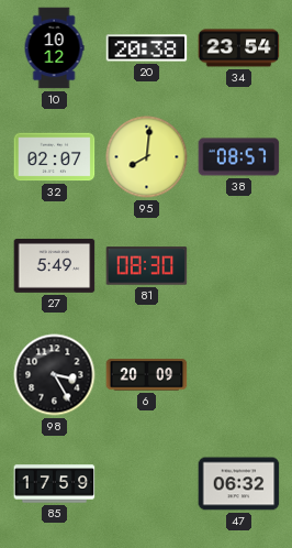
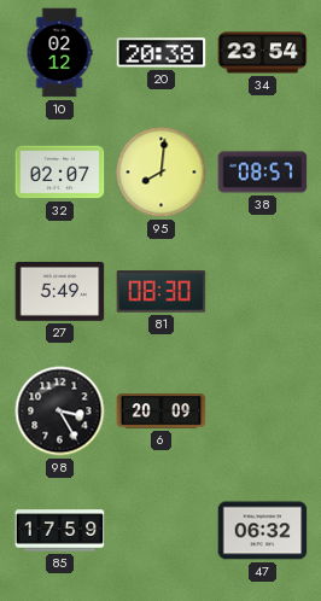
10: 10:12 -> 02:12 (59, 53)
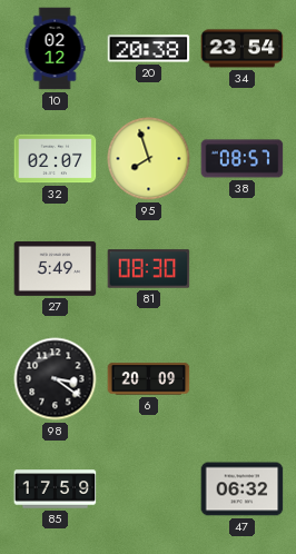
95: 8:01 -> 7:57 (149, 159)
98: 3:25 -> 3:21 (56, 379)
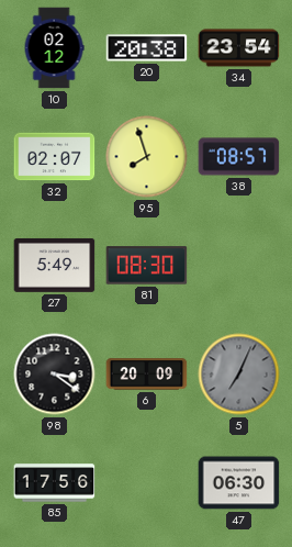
5: none -> 7:04 (239, 375)
85: 17:59 -> 17:56 (55, 483)
47: 06:32 -> 06:30 (239, 483)
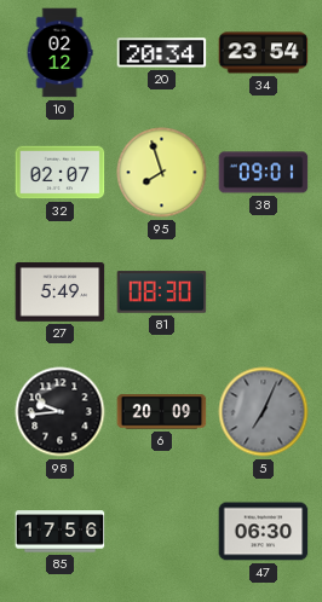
20: 20:38 -> 20:34 (162, 53)
38: 08:57 -> 09:01 (264, 173)
98: 3:21 -> 9:44 (61, 412)
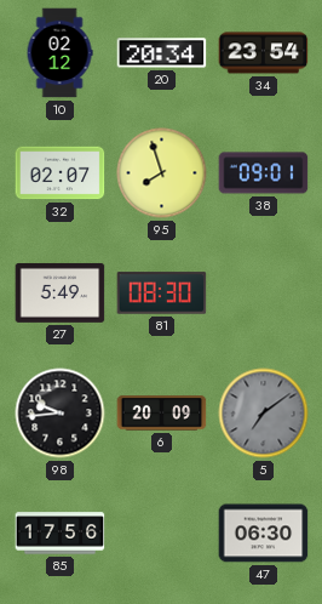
5: 7:04 -> 7:09 (264, 414)
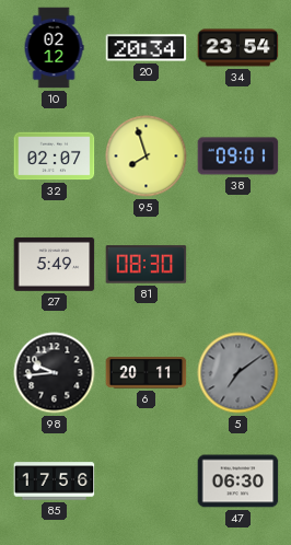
6: 20:09 -> 20:11 (147, 373)
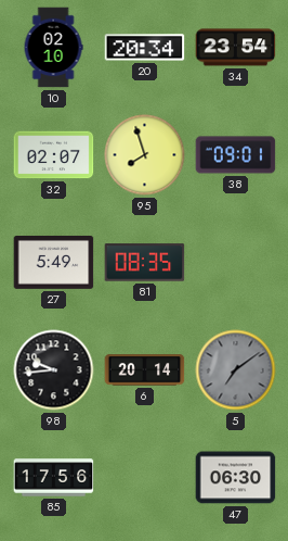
10: 02:12 -> 02:10 (53, 48)
81: 08:30 -> 08:35 (145, 263)
6: 20:11 -> 20:14 (145, 370)
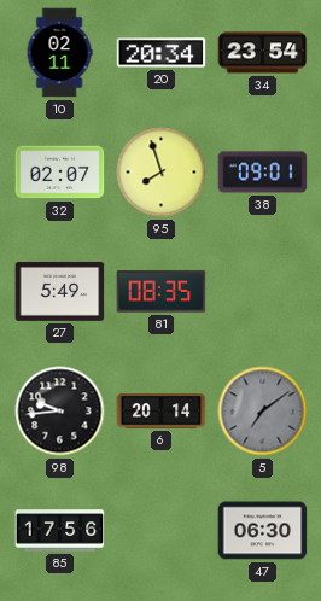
10: 02:10 -> 02:11 (59, 53)
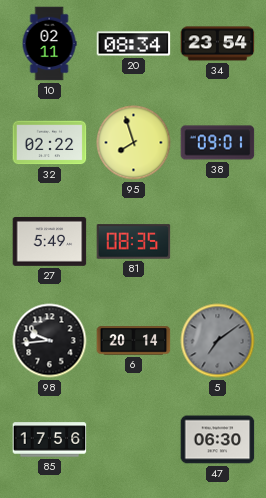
20: 20:34 -> 08:34 (134, 44)
32: 02:07 -> 02:22 (50, 143)
